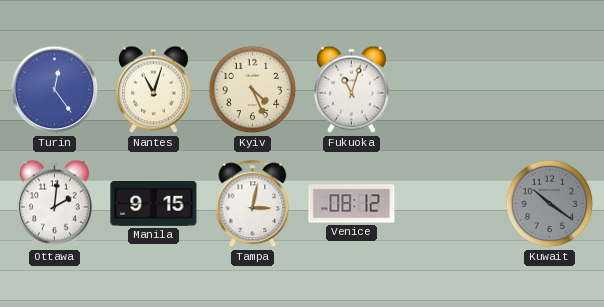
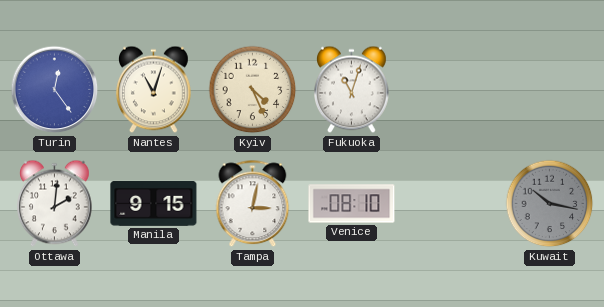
Venice: 08:12 -> 08:10 (352, 204)
Kuwait: 10:21 -> 10:17 (550, 204)
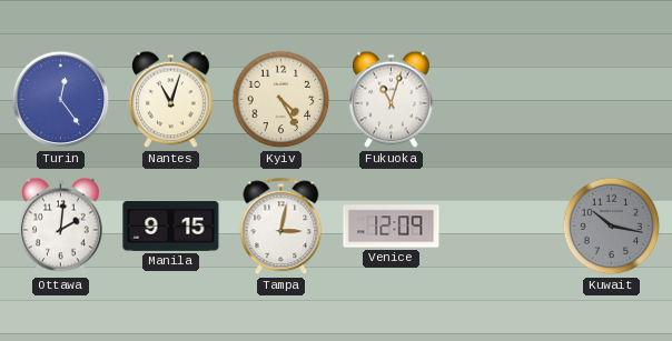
Kyiv: 4:26 -> 4:25 (281, 100)
Venice: 08:10 -> 12:09 (392, 227)
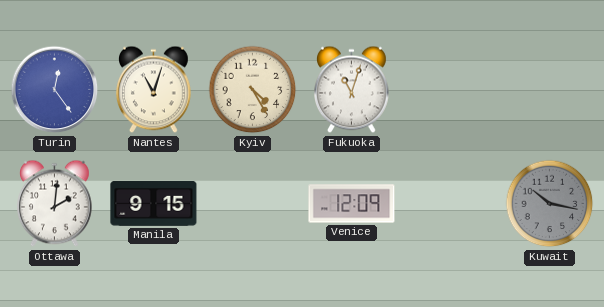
Tampa: 3:02 -> none (281, 227)
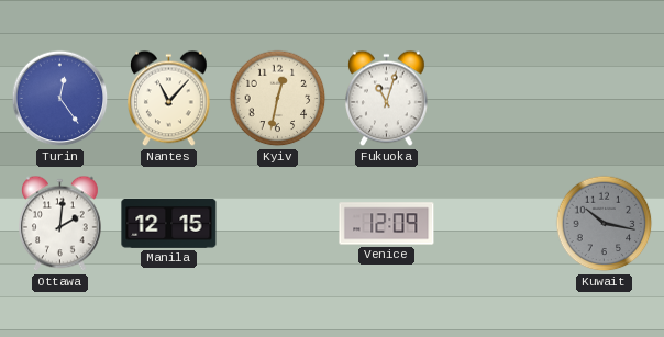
Nantes: 11:03 -> 11:07 (169, 99)
Kyiv: 4:25 -> 12:32 (278, 99)
Manila: 9:15 -> 12:15 (169, 224)
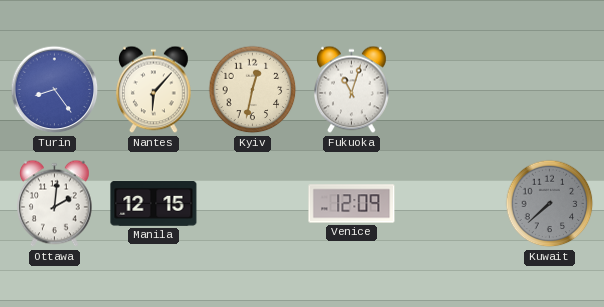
Turin: 12:24 -> 8:24 (55, 90)
Nantes: 11:07 -> 6:07 (154, 90)
Kuwait: 10:17 -> 7:38 (550, 204)
